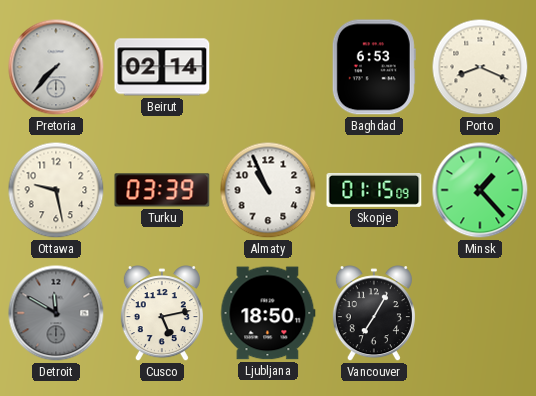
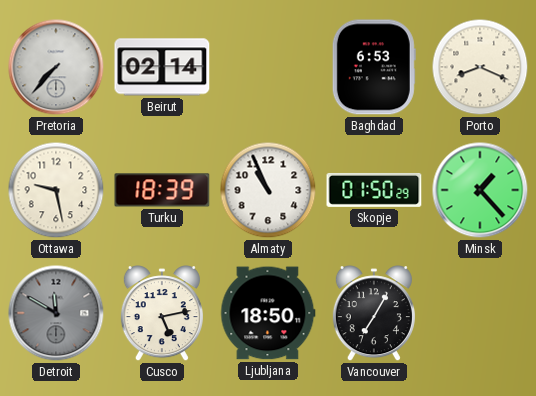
Turku: 03:39 -> 18:39 (162, 190)
Skopje: 01:15 -> 01:50 (374, 190)
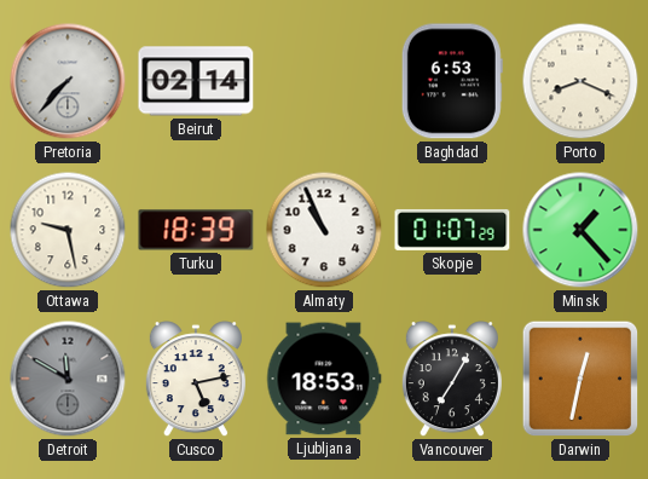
Skopje: 01:50 -> 01:07 (452, 230)
Ljubljana: 18:50 -> 18:53 (324, 379)
Darwin: none -> 12:32 (580, 379)
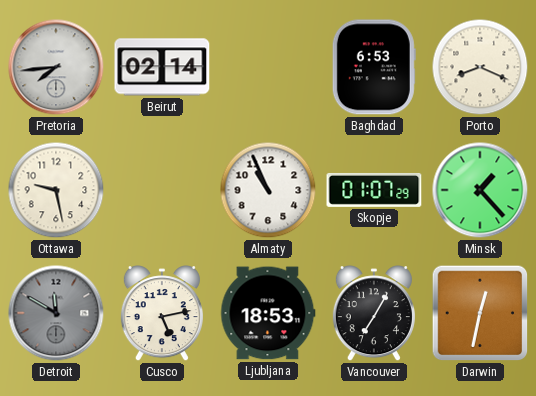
Pretoria: 7:37 -> 7:44 (56, 67)
Turku: 18:39 -> none (196, 230)
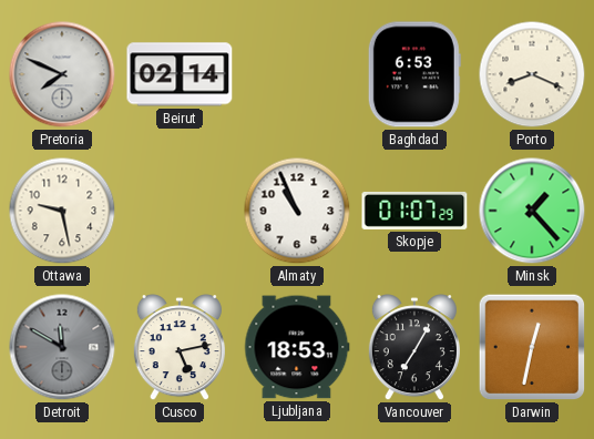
Pretoria: 7:44 -> 7:49 (62, 74)
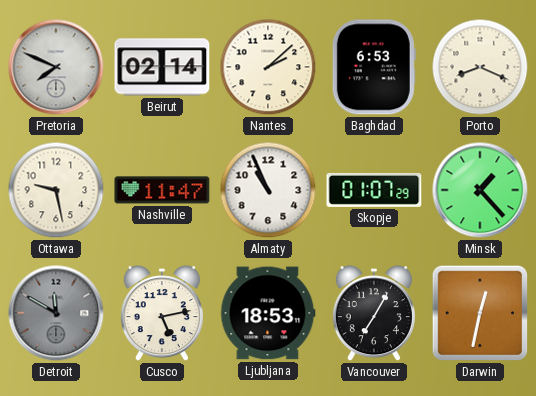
Nantes: none -> 2:08 (268, 67)
Nashville: none -> 11:47 (162, 190)
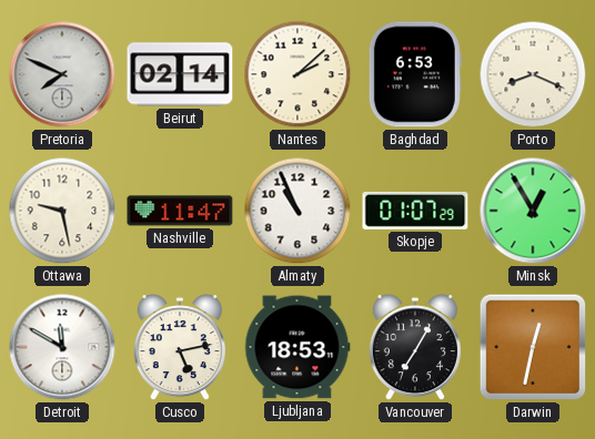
Minsk: 1:23 -> 12:55 (533, 211)
Detroit dial: grey -> white (62, 347)
